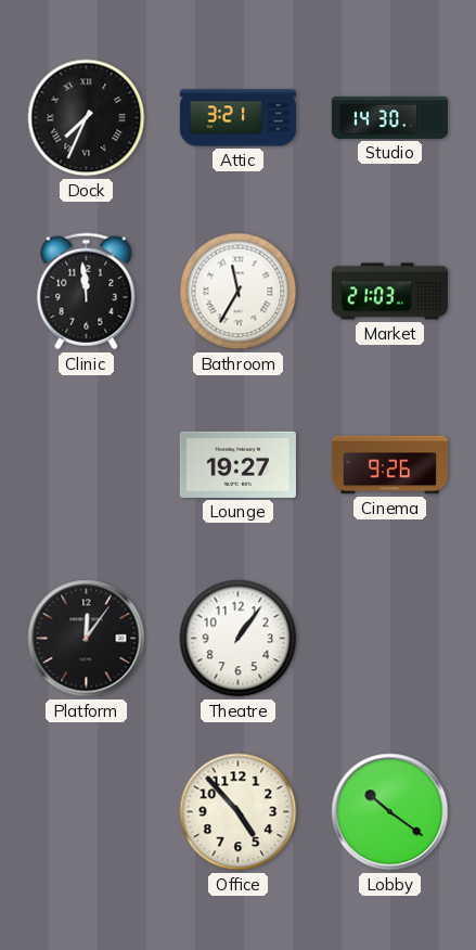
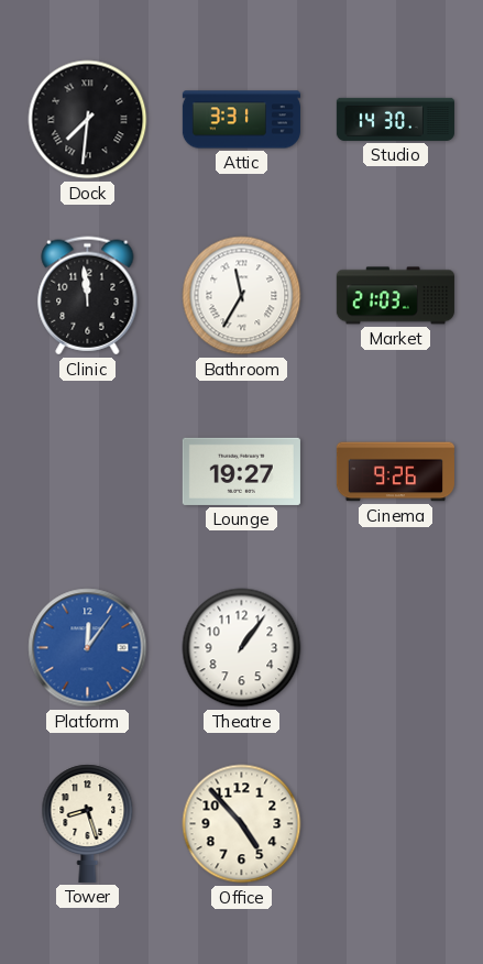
Dock: 7:34 -> 7:31 (88, 120)
Attic: 3:21 -> 3:31 (241, 120)
Platform dial: black -> blue (88, 648)
Tower: none -> 8:27 (88, 823)
Lobby: 10:21 -> none (390, 812)
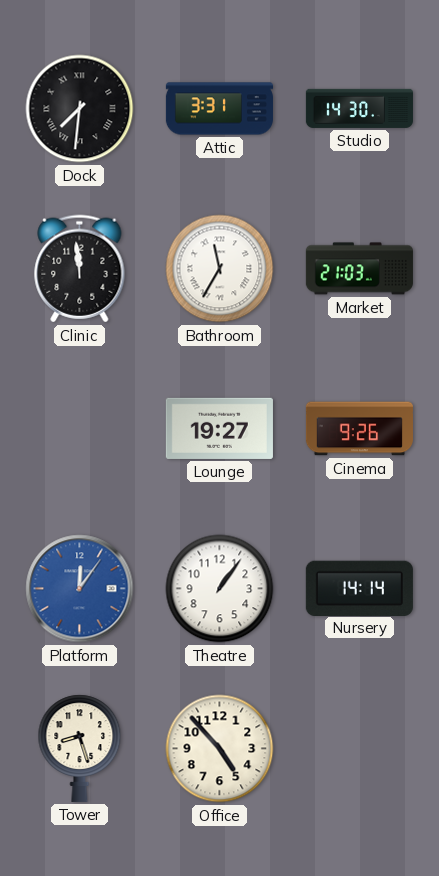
Nursery: none -> 14:14 (359, 588)
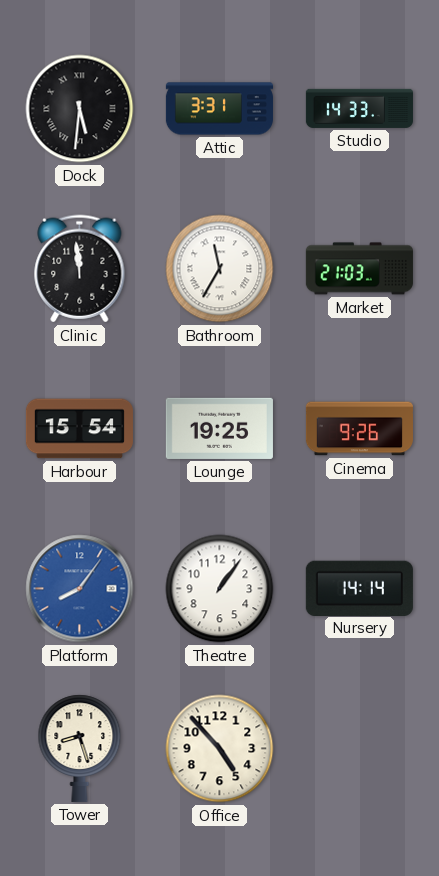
Dock: 7:31 -> 5:31 (80, 109)
Studio: 14:30 -> 14:33 (359, 108)
Harbour: none -> 15:54 (79, 429)
Lounge: 19:27 -> 19:25 (219, 428)
Platform: 12:06 -> 8:06 (80, 589)
